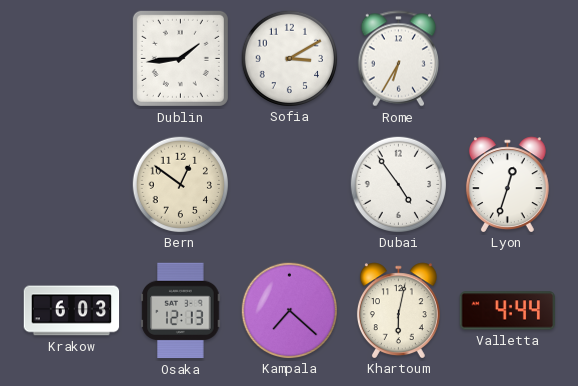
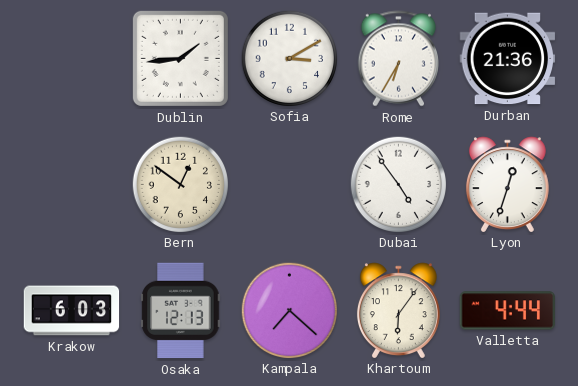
Durban: none -> 21:36 (508, 59)
Khartoum: 6:02 -> 6:06 (398, 310)
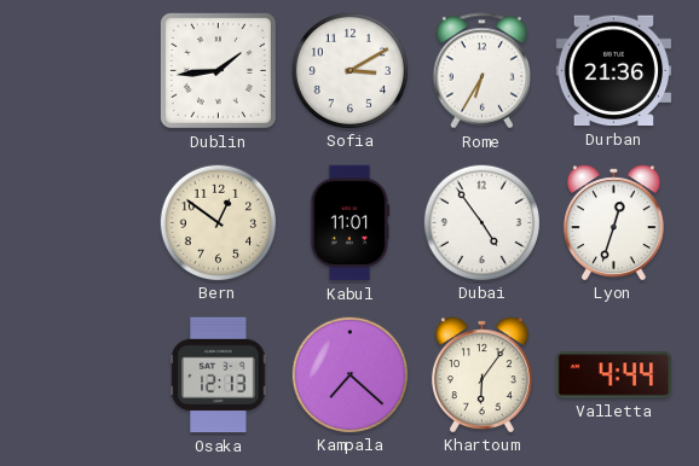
Kabul: none -> 11:01 (349, 223)
Krakow: 6:03 -> none (72, 311)
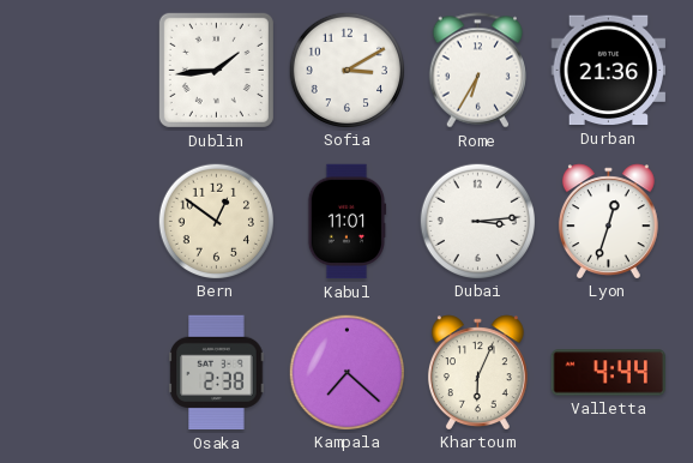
Dubai: 4:54 -> 3:14 (477, 221)
Osaka: 12:13 -> 2:38 (217, 373)
Khartoum: 6:06 -> 6:04 (477, 372)
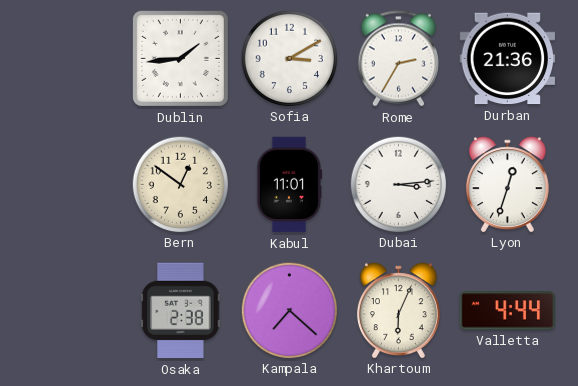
Rome: 6:35 -> 2:35 (398, 59)
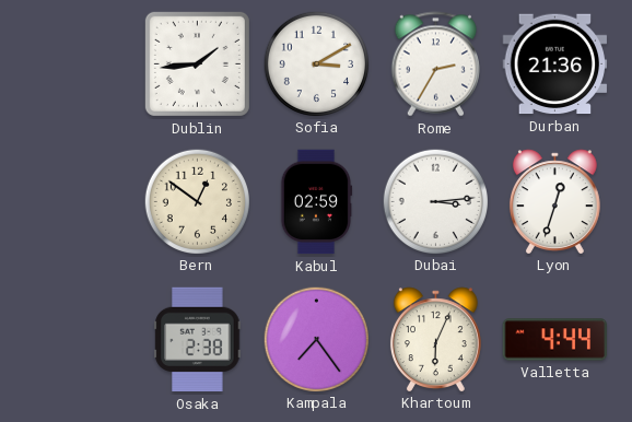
Kabul: 11:01 -> 02:59 (316, 202)
Kampala: 7:22 -> 7:24 (316, 339)
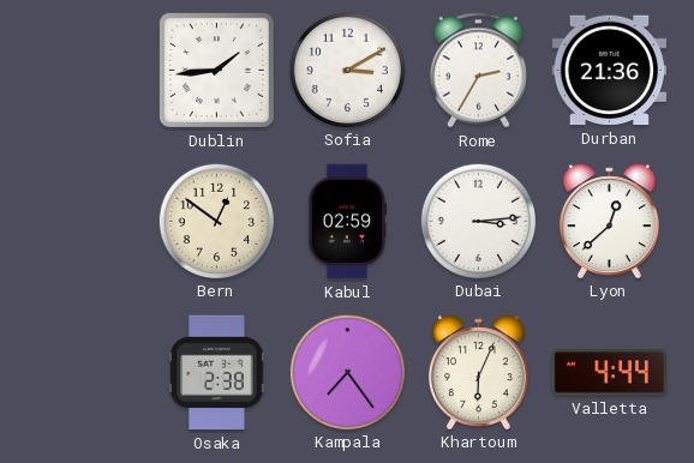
Lyon: 12:33 -> 12:38 (609, 221)
